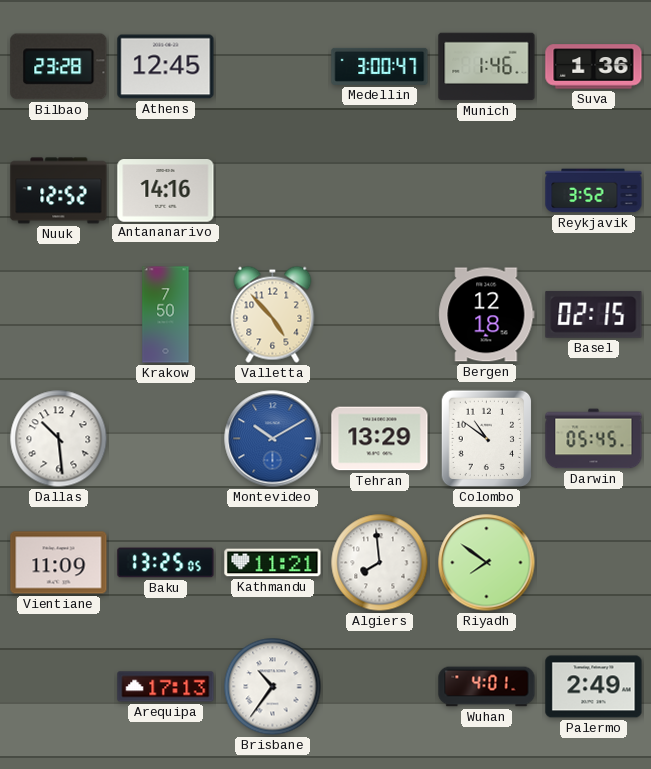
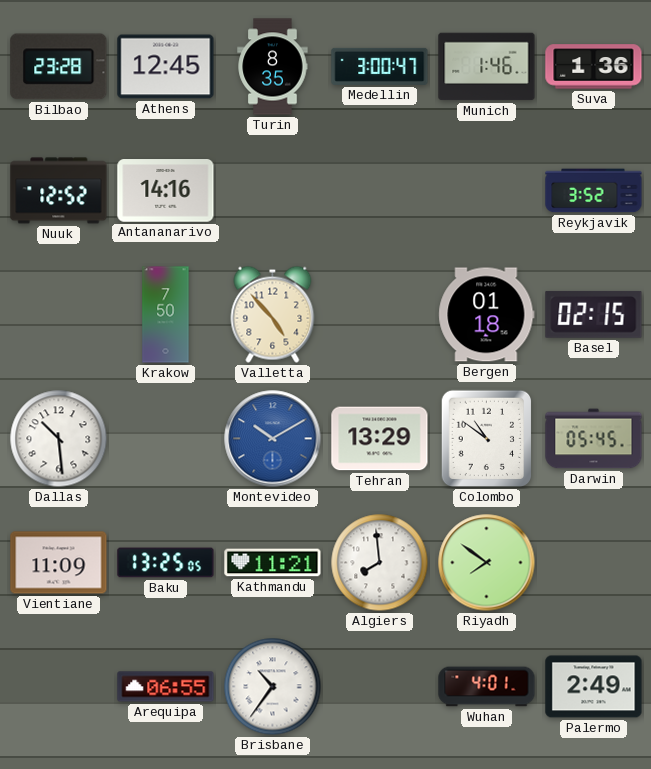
Turin: none -> 8:35 (273, 67)
Bergen: 12:18 -> 01:18 (487, 315)
Arequipa: 17:13 -> 06:55 (166, 687)
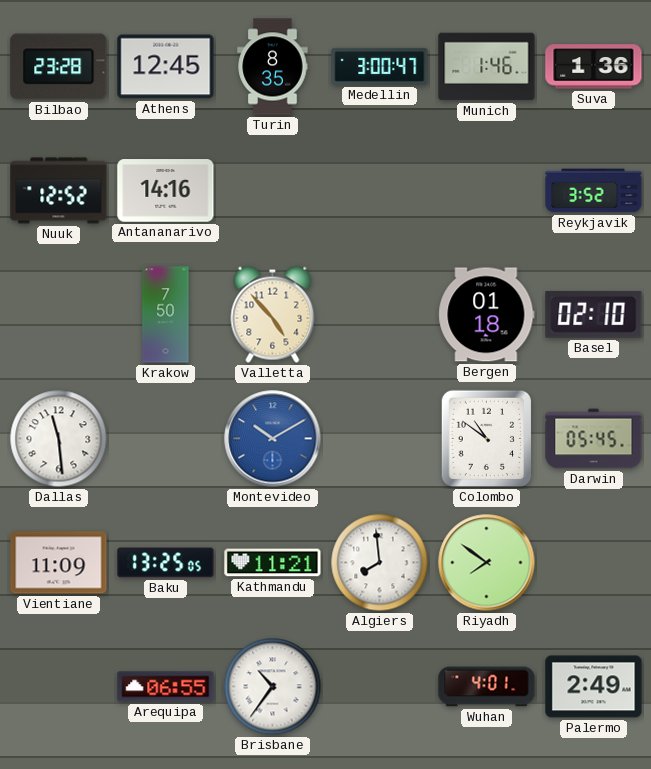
Basel: 02:15 -> 02:10 (594, 314)
Dallas: 10:29 -> 11:29 (59, 439)
Tehran: 13:29 -> none (380, 439)
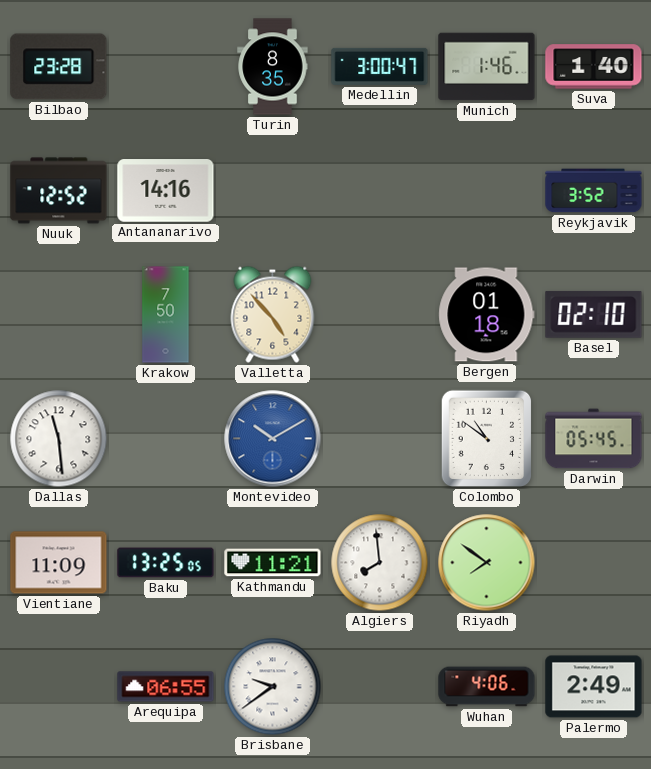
Athens: 12:45 -> none (166, 67)
Suva: 1:36 -> 1:40 (594, 67)
Brisbane: 10:36 -> 9:39 (273, 687)
Wuhan: 4:01 -> 4:06 (487, 687)
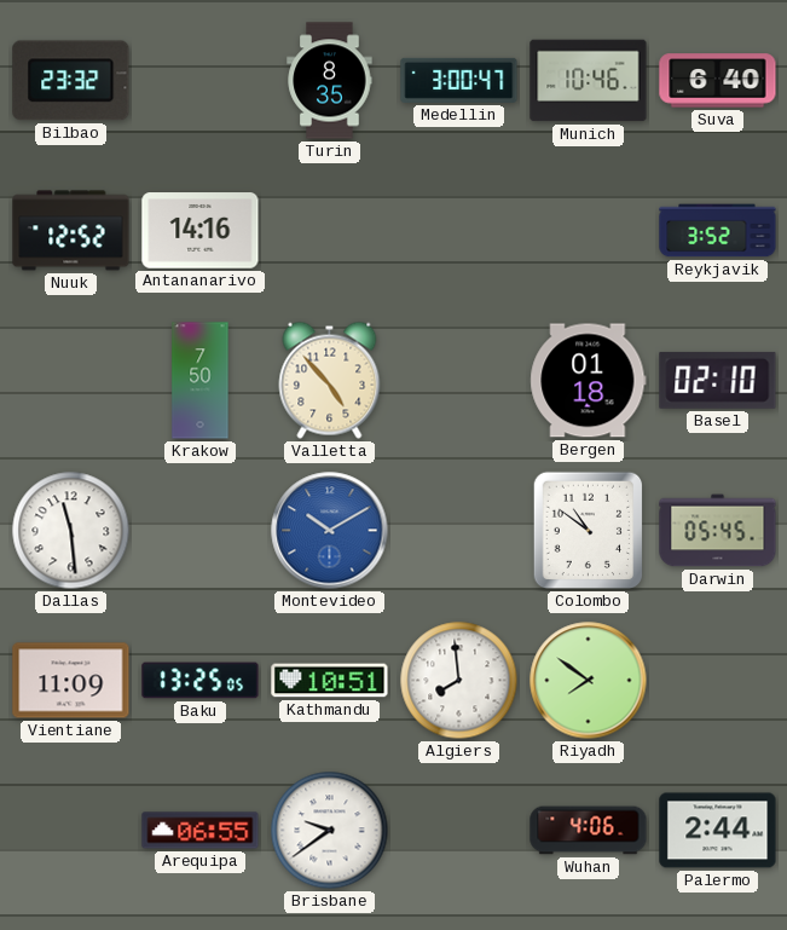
Bilbao: 23:28 -> 23:32 (71, 81)
Munich: 1:46 -> 10:46 (589, 81)
Suva: 1:40 -> 6:40 (718, 81)
Kathmandu: 11:21 -> 10:51 (330, 681)
Palermo: 2:49 -> 2:44 (718, 831)
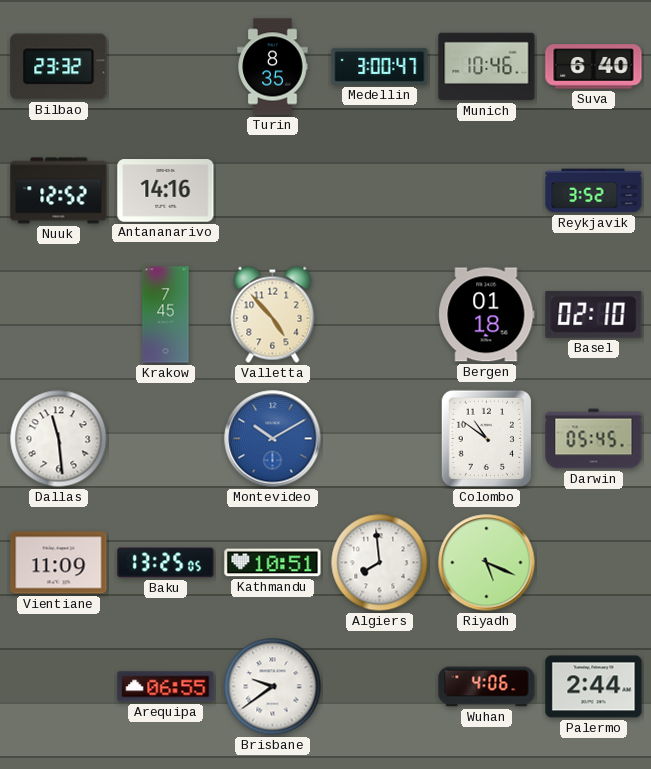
Krakow: 7:50 -> 7:45 (166, 315)
Riyadh: 7:51 -> 5:19 (487, 563)
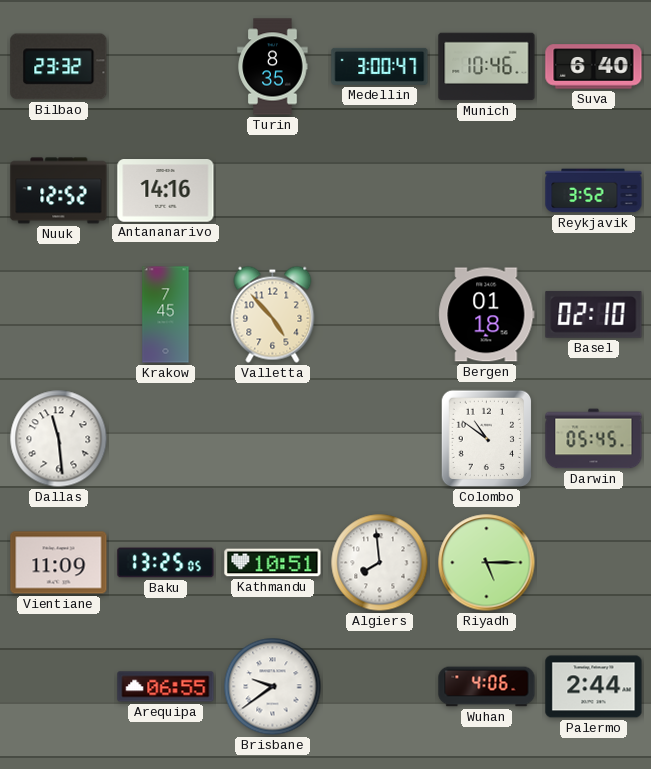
Montevideo: 10:10 -> none (273, 439)
Riyadh: 5:19 -> 5:15 (487, 563)
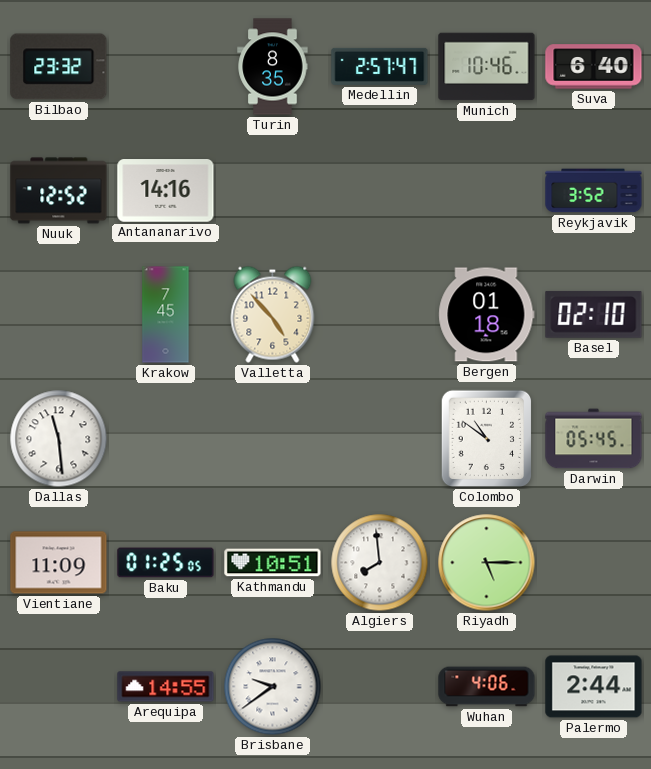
Medellin: 3:00 -> 2:57 (380, 66)
Baku: 13:25 -> 01:25 (166, 563)
Arequipa: 06:55 -> 14:55 (166, 687)
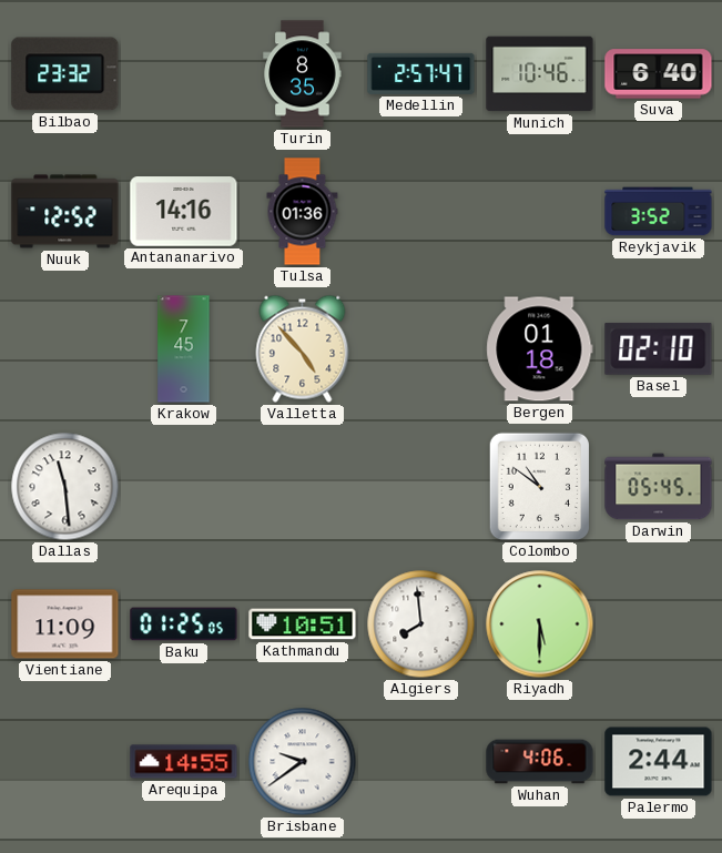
Tulsa: none -> 01:36 (303, 212)
Riyadh: 5:15 -> 5:30 (540, 624)
